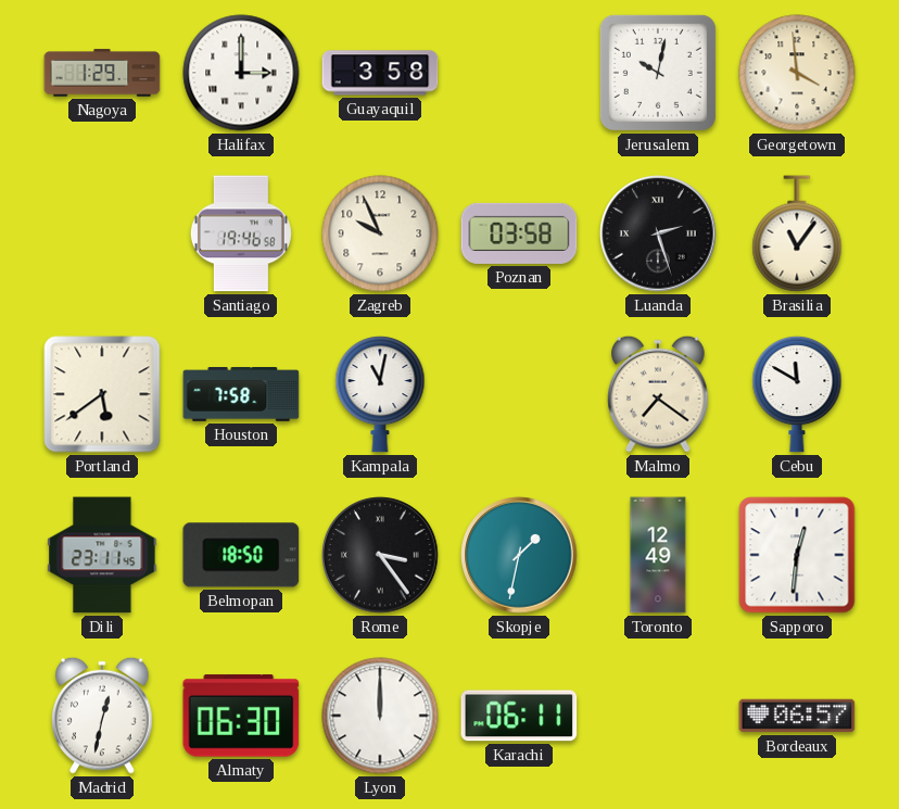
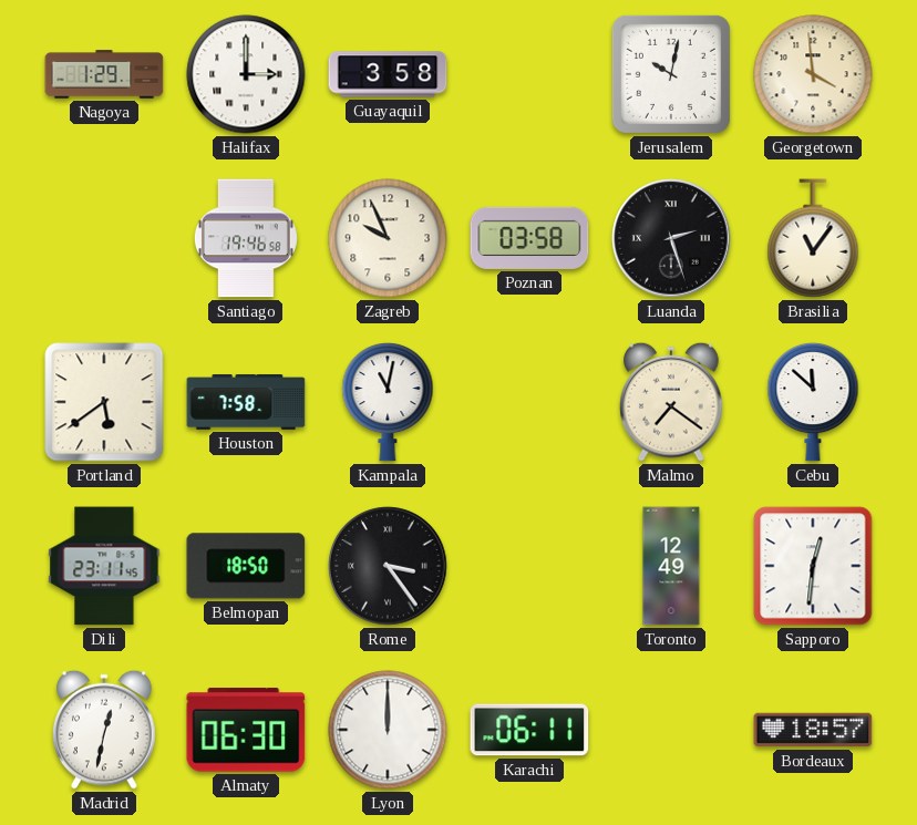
Cebu: 11:50 -> 11:52 (813, 402)
Skopje: 1:32 -> none (519, 555)
Bordeaux: 06:57 -> 18:57 (813, 730)
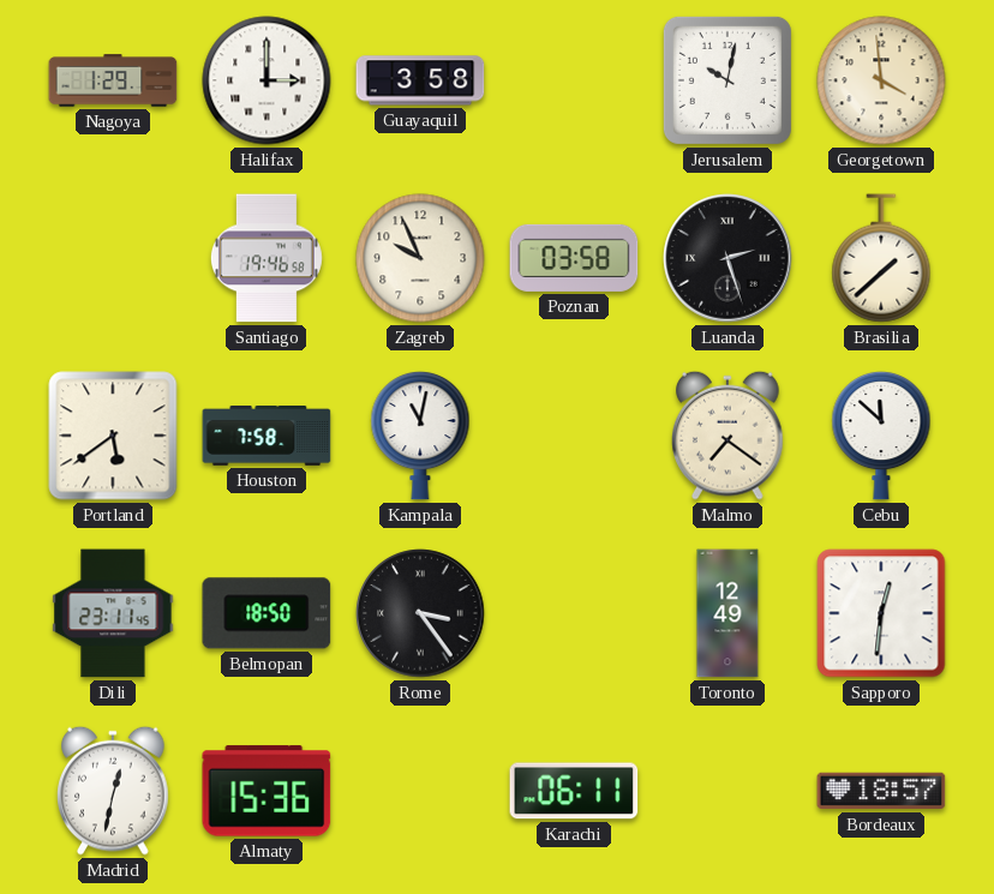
Brasilia: 11:06 -> 1:38 (881, 258)
Almaty: 06:30 -> 15:36 (267, 791)
Lyon: 12:00 -> none (388, 730)
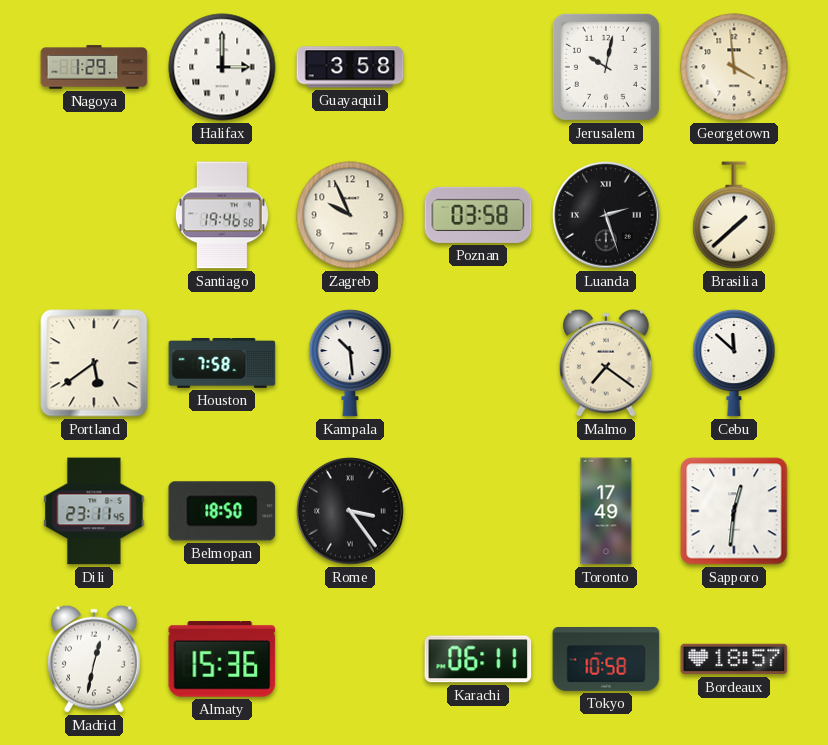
Kampala: 11:02 -> 10:29 (350, 363)
Toronto: 12:49 -> 17:49 (606, 511)
Tokyo: none -> 10:58 (606, 660)
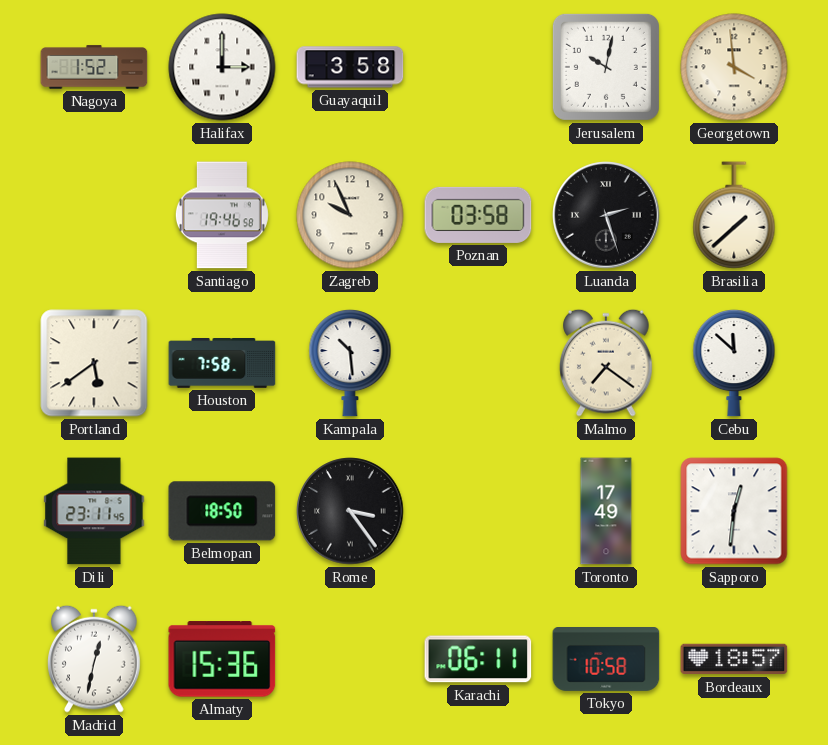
Nagoya: 1:29 -> 1:52 (94, 67)
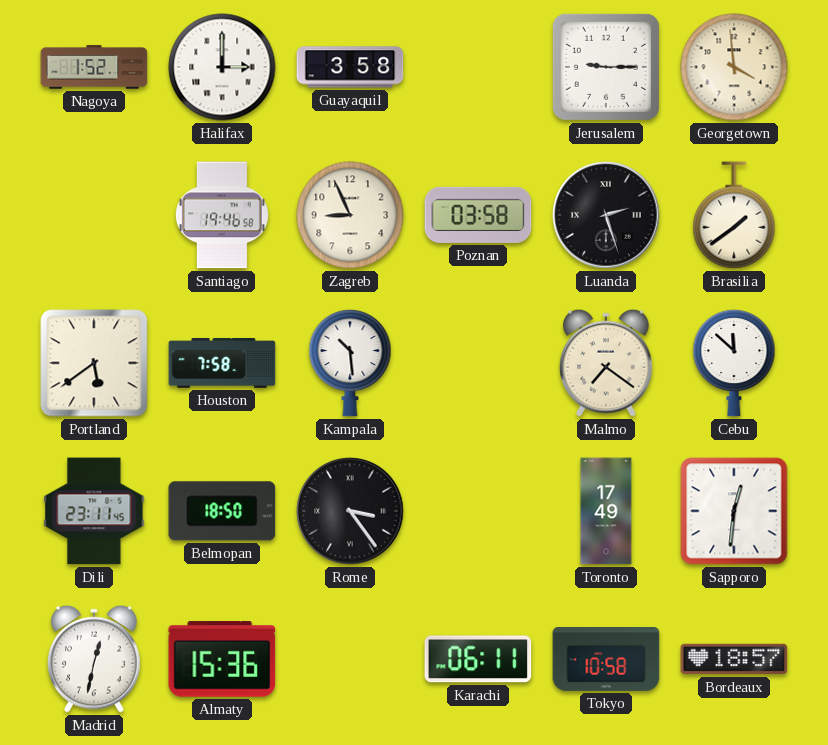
Jerusalem: 10:02 -> 9:15 (606, 67)
Zagreb: 9:56 -> 8:56 (350, 215)
Brasilia: 1:38 -> 1:39 (734, 215)
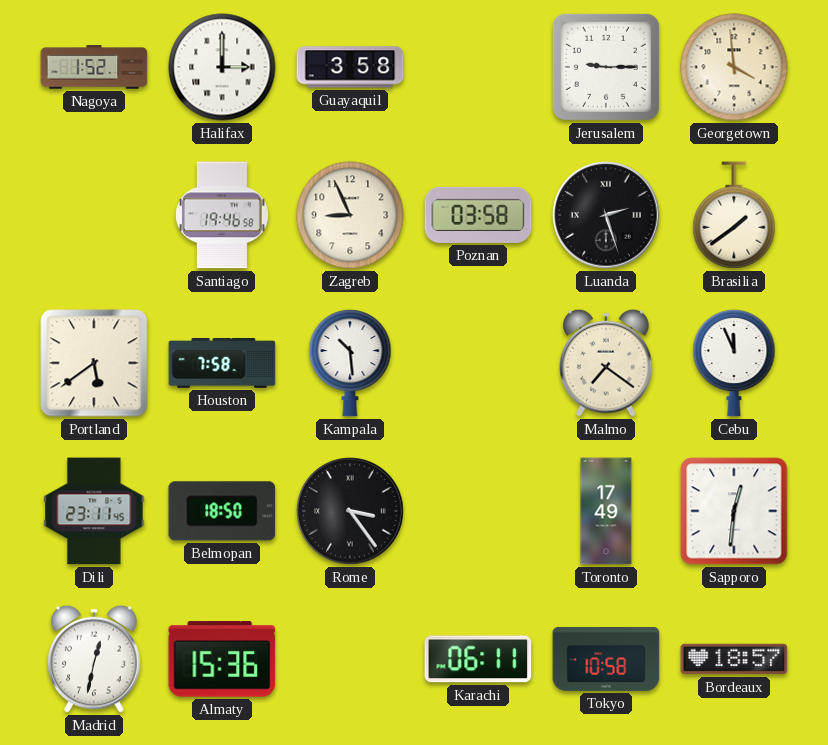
Cebu: 11:52 -> 11:56 (734, 363)
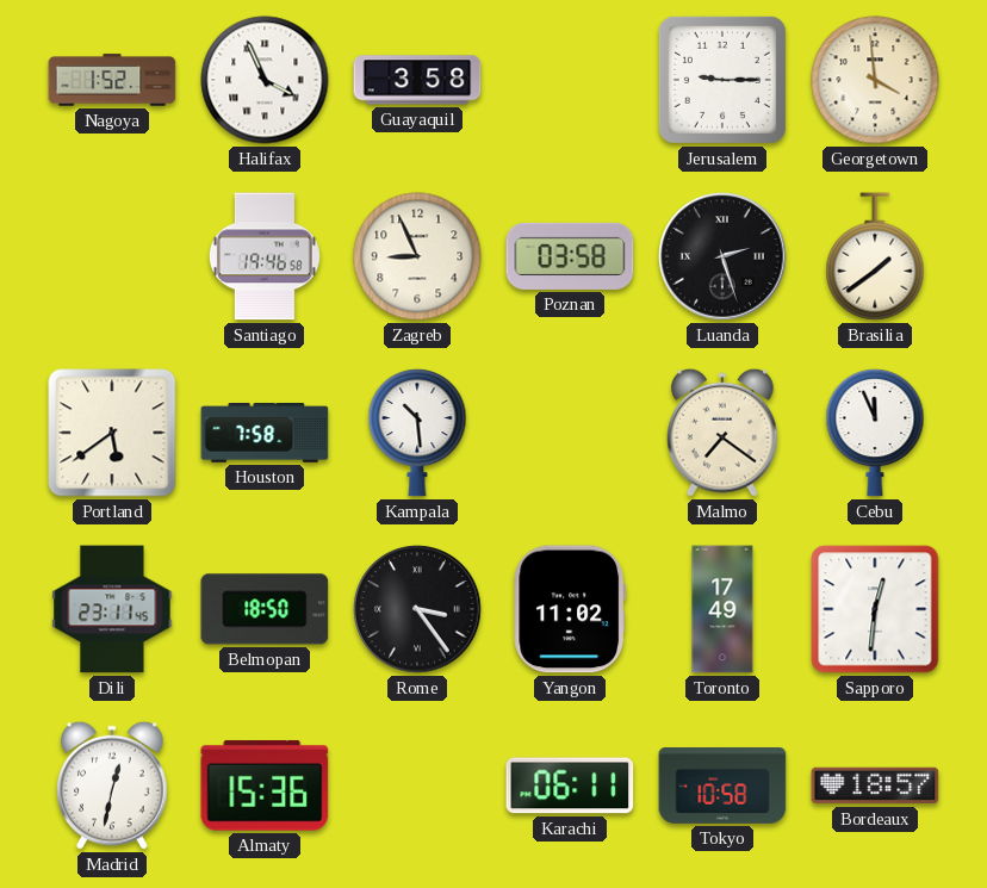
Halifax: 3:00 -> 3:56 (265, 80)
Yangon: none -> 11:02 (569, 609)
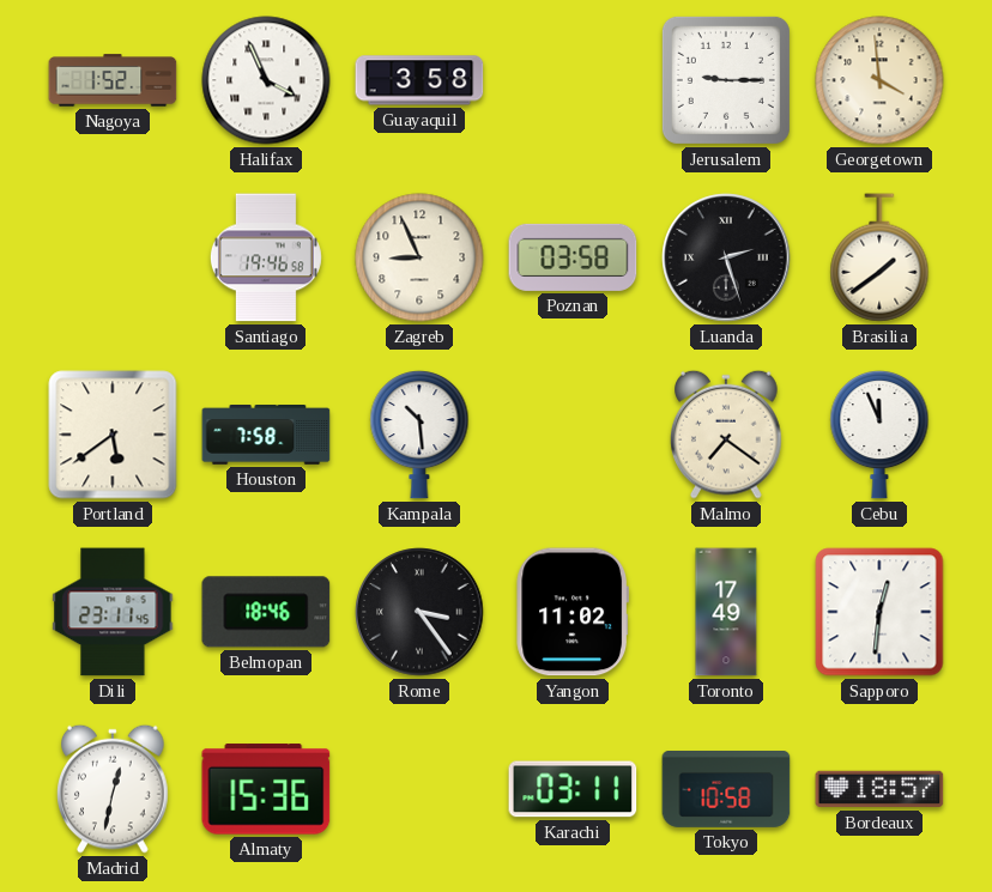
Belmopan: 18:50 -> 18:46 (266, 612)
Karachi: 06:11 -> 03:11 (573, 789)
